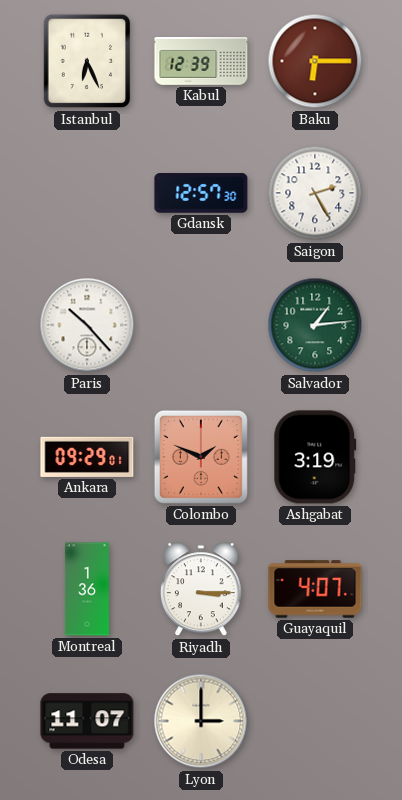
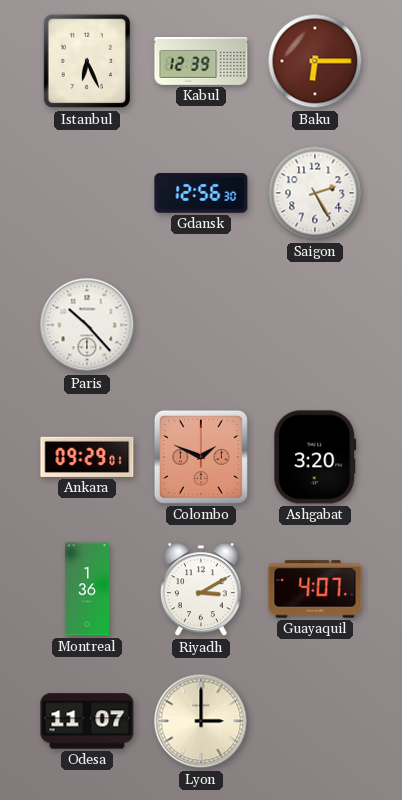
Gdansk: 12:57 -> 12:56 (201, 193)
Salvador: 1:14 -> none (315, 325)
Ashgabat: 3:19 -> 3:20 (315, 457)
Riyadh: 3:15 -> 3:10 (201, 590)
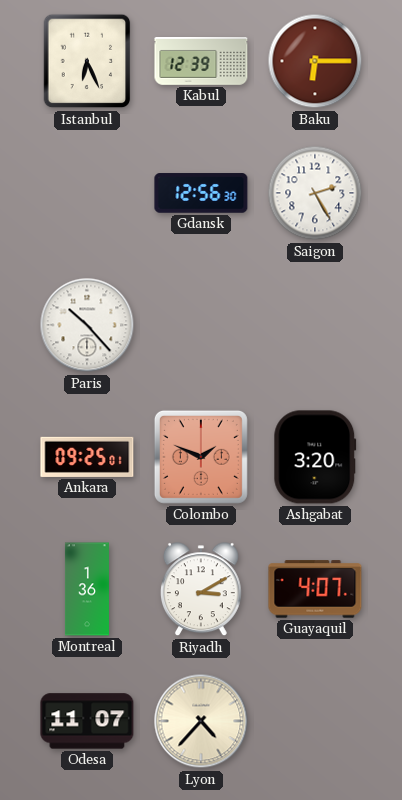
Ankara: 09:29 -> 09:25 (87, 457)
Lyon: 3:00 -> 4:37 (201, 721)
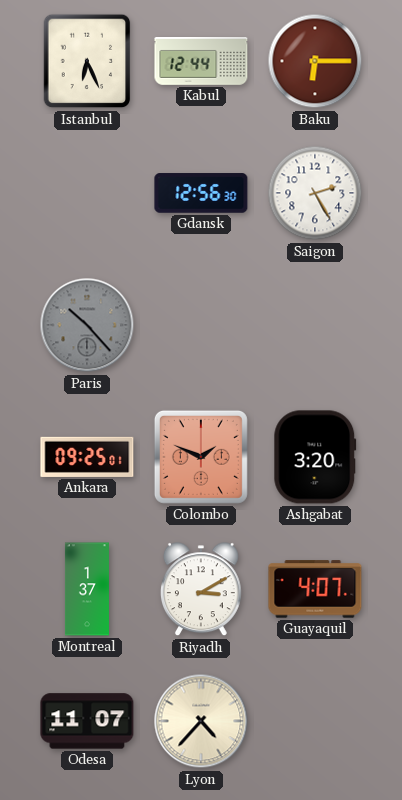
Kabul: 12:39 -> 12:44 (201, 62)
Paris dial: white -> grey (87, 325)
Montreal: 1:36 -> 1:37 (87, 589)
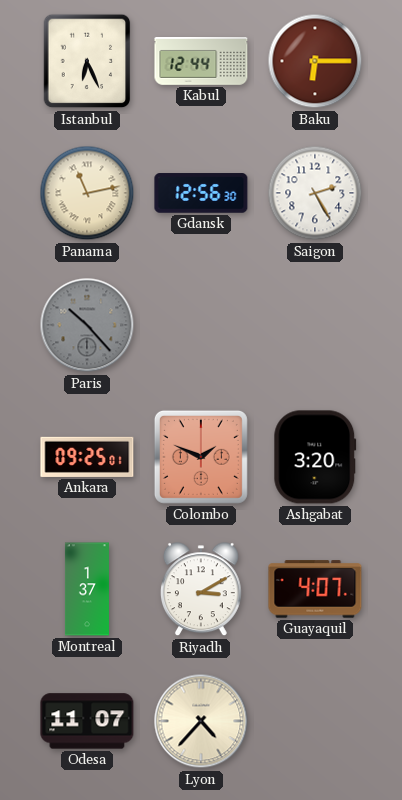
Panama: none -> 11:13 (87, 193)
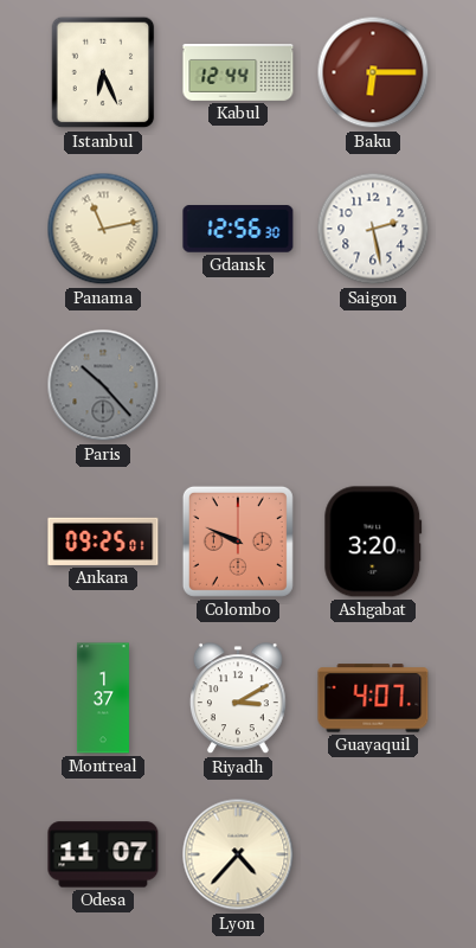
Saigon: 2:25 -> 2:28 (373, 229)
Colombo: 1:49 -> 9:49 (238, 542)
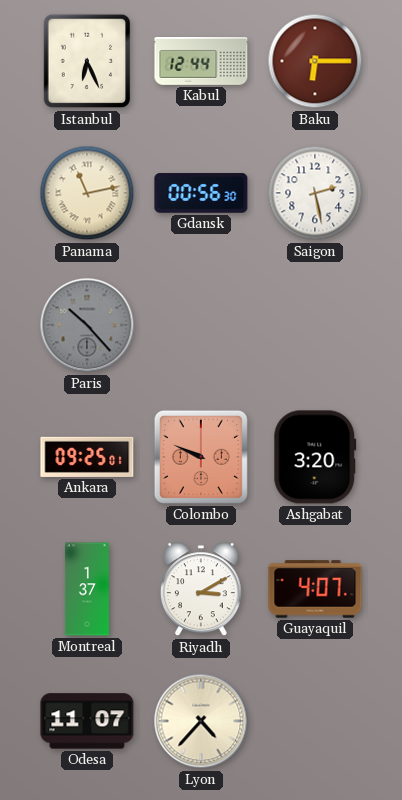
Gdansk: 12:56 -> 00:56 (201, 193)
